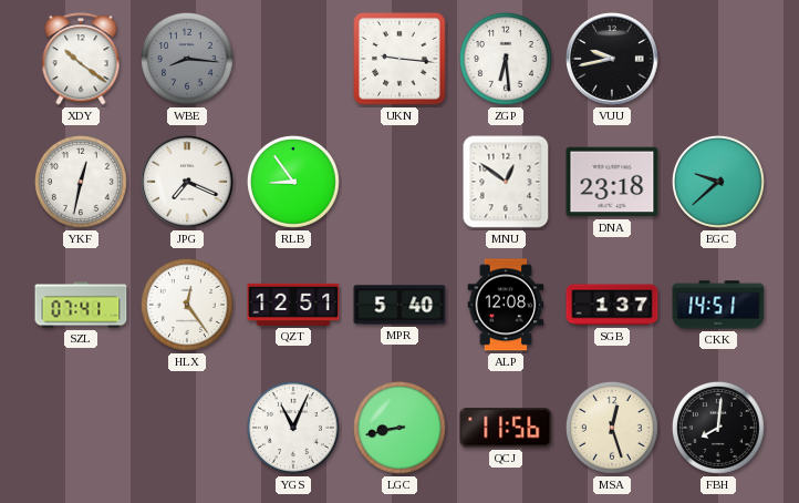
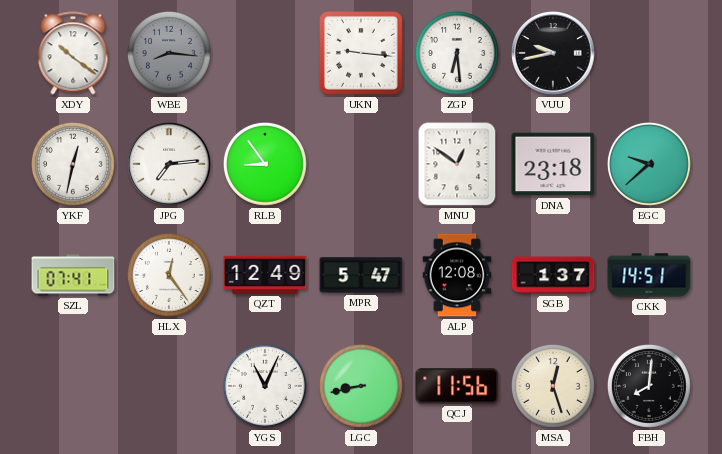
JPG: 7:19 -> 7:14 (169, 164)
QZT: 12:51 -> 12:49 (265, 275)
MPR: 5:40 -> 5:47 (361, 275)
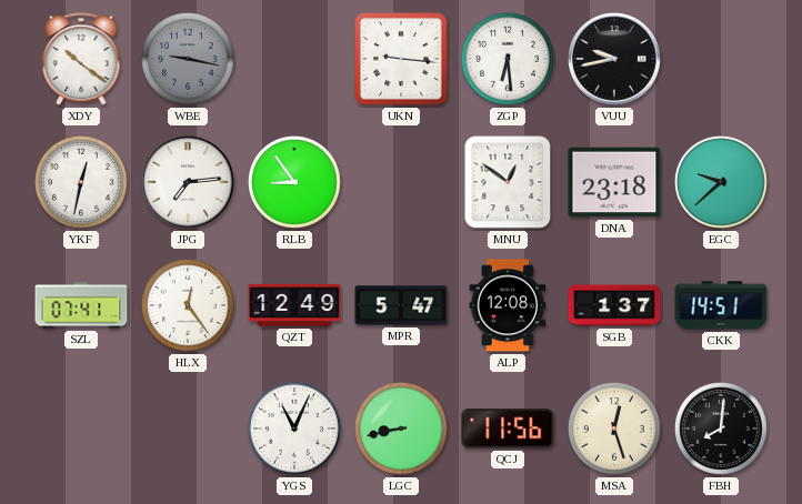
WBE: 8:16 -> 9:17 (188, 59)
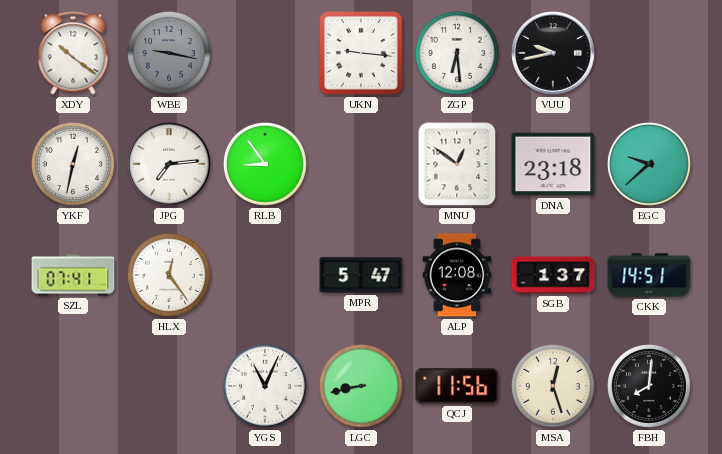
QZT: 12:49 -> none (294, 305)
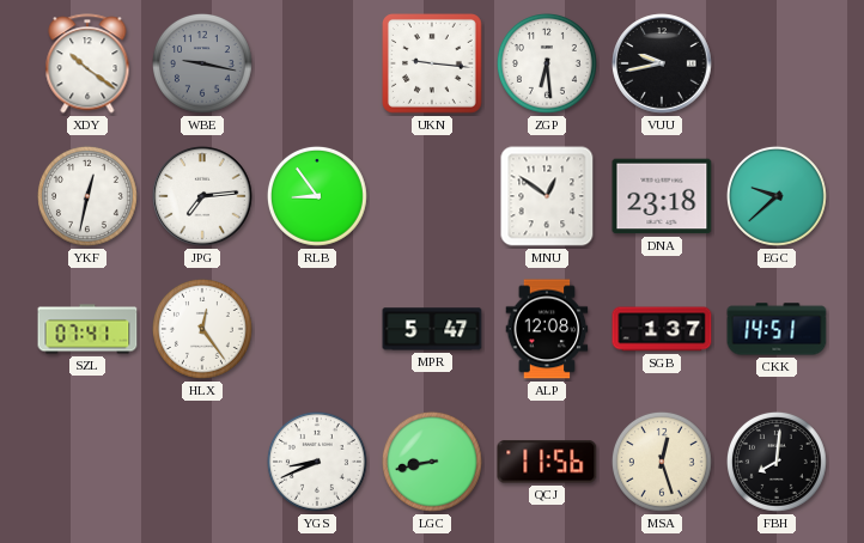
YGS: 11:04 -> 8:41 (317, 462)
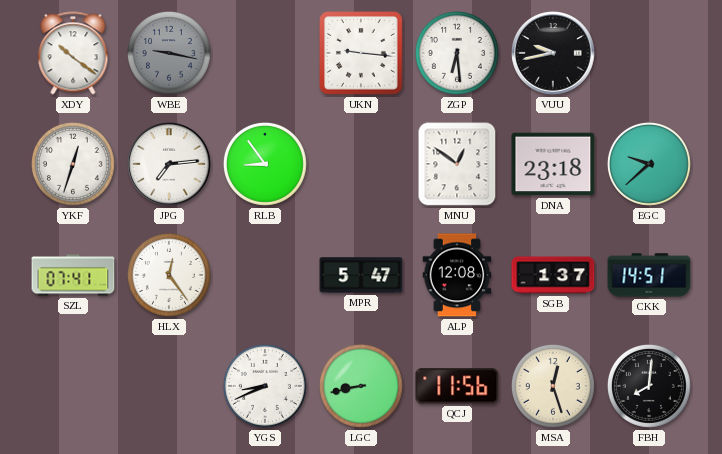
YKF: 12:32 -> 12:33 (73, 164)
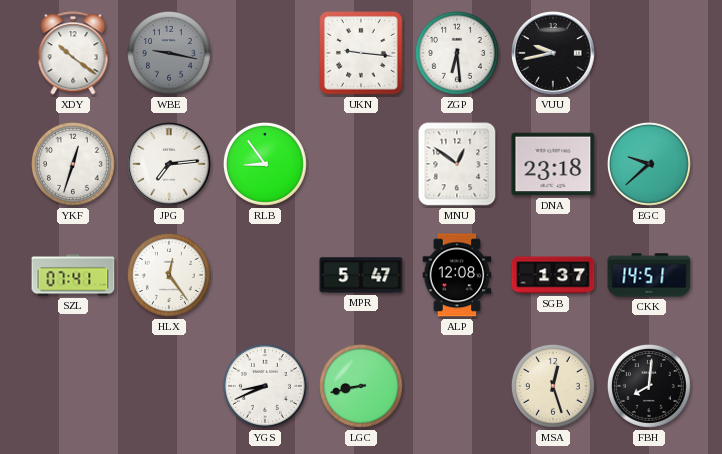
QCJ: 11:56 -> none (457, 386)
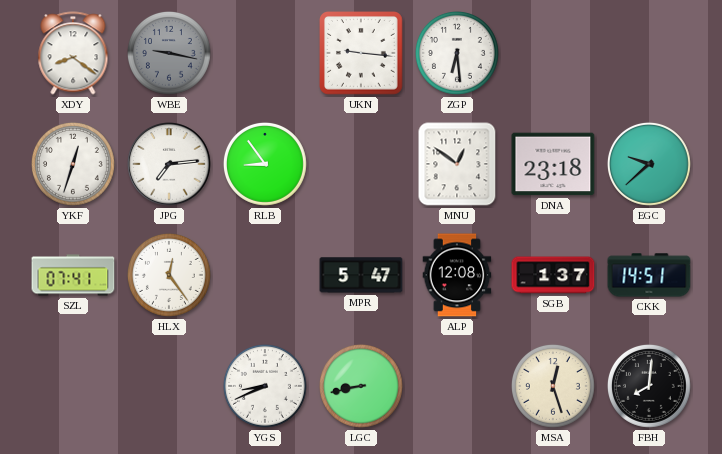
XDY: 10:21 -> 8:21 (73, 53)
VUU: 9:43 -> none (553, 53)
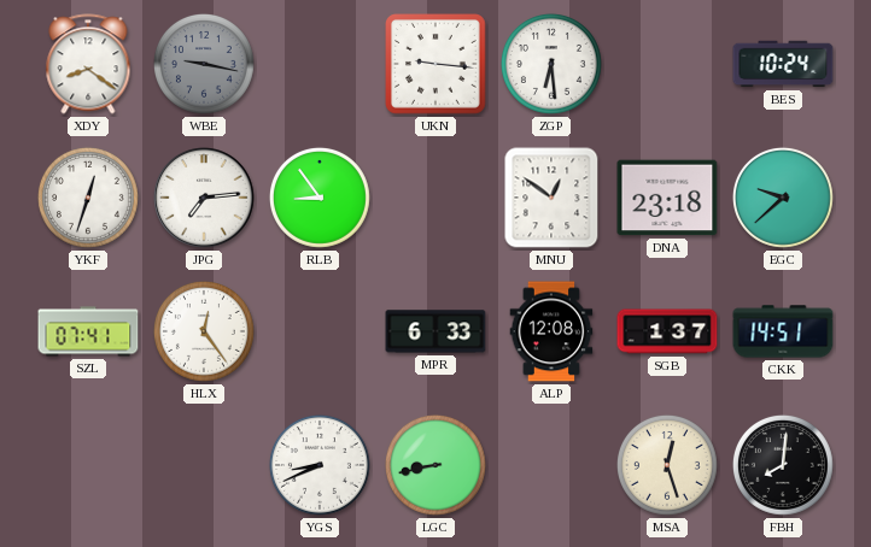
BES: none -> 10:24 (783, 64)
MPR: 5:47 -> 6:33 (435, 331)
